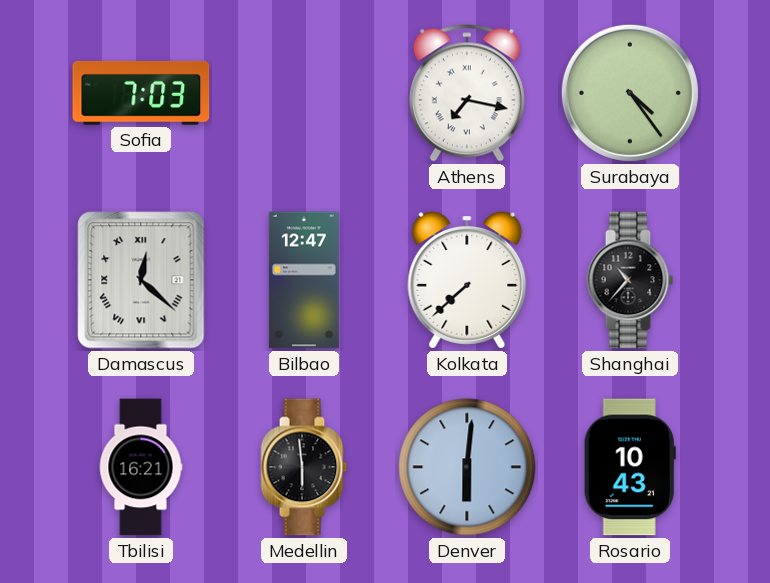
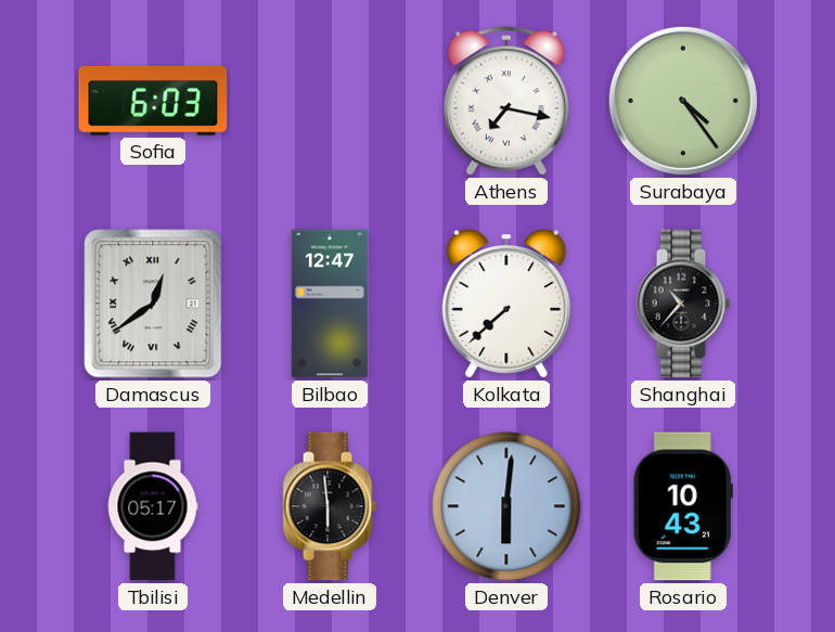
Sofia: 7:03 -> 6:03 (153, 101)
Damascus: 12:22 -> 12:39 (153, 304)
Tbilisi: 16:21 -> 05:17 (153, 506)
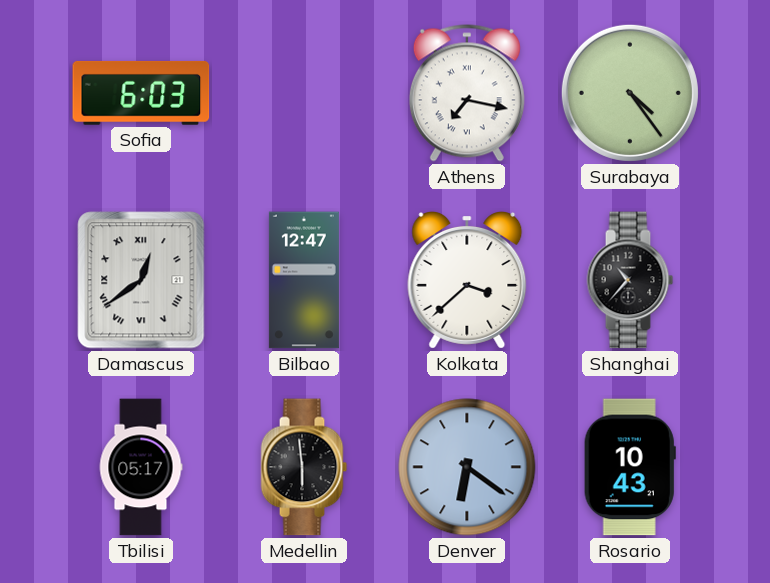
Kolkata: 7:38 -> 3:38 (467, 281)
Denver: 6:01 -> 6:21 (467, 467)
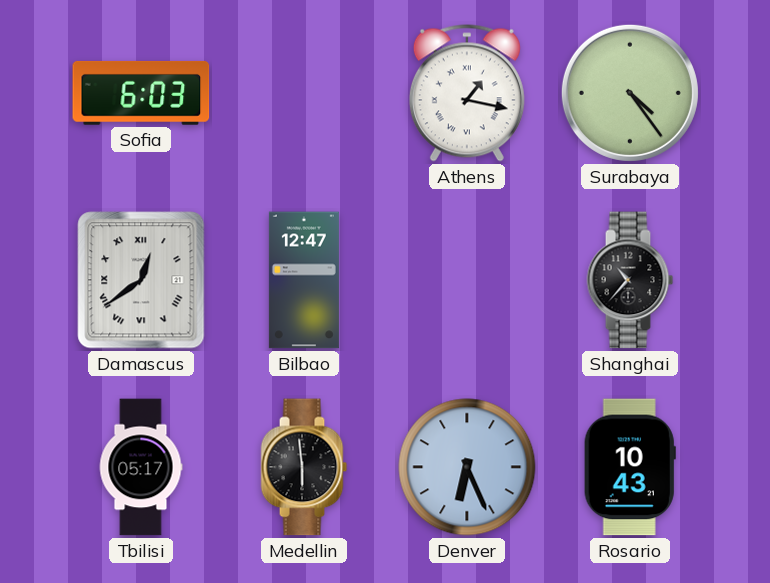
Athens: 7:17 -> 1:17 (467, 93)
Kolkata: 3:38 -> none (467, 281)
Denver: 6:21 -> 6:26 (467, 467)
